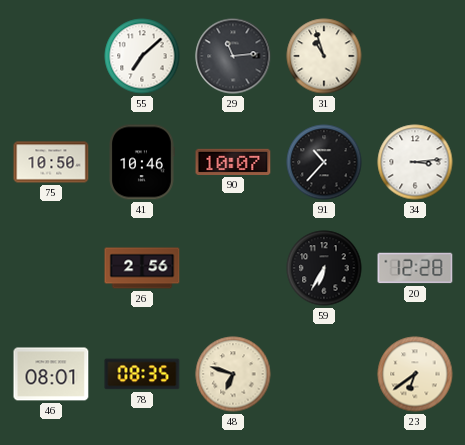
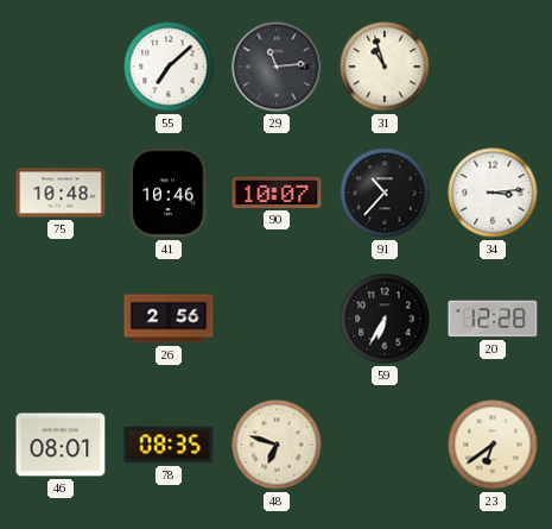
75: 10:50 -> 10:48 (61, 193)
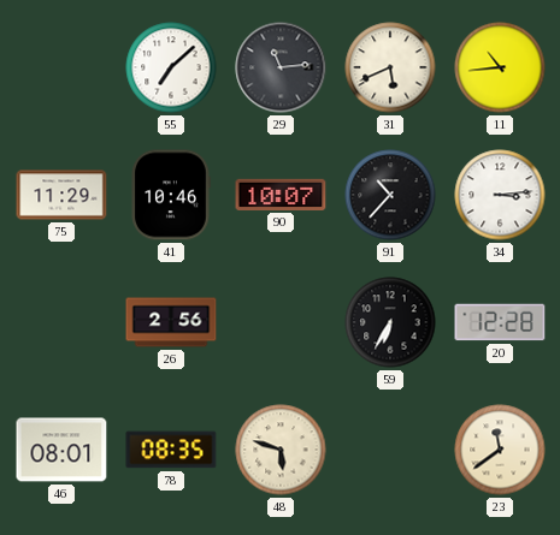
31: 10:57 -> 5:41 (390, 67)
11: none -> 10:44 (500, 67)
75: 10:48 -> 11:29 (61, 195)
48: 6:48 -> 5:48 (281, 450)
23: 6:39 -> 11:39 (500, 450)
